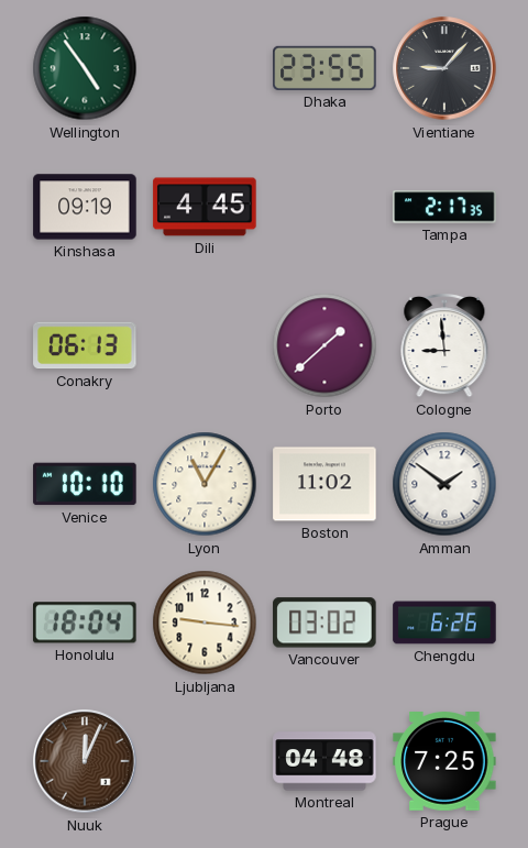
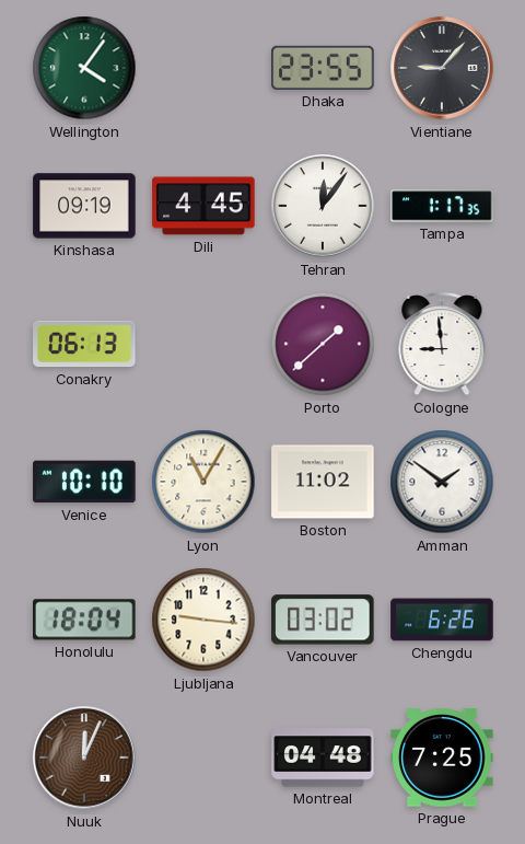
Wellington: 4:54 -> 4:06 (84, 68)
Tehran: none -> 12:06 (323, 206)
Tampa: 2:17 -> 1:17 (442, 206)
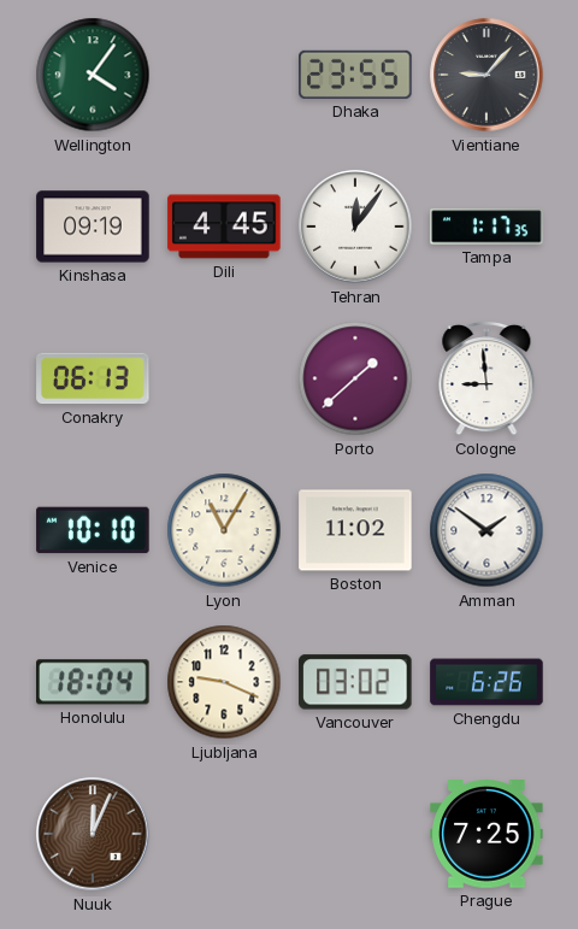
Ljubljana: 9:16 -> 9:19 (224, 682)
Montreal: 04:48 -> none (323, 758)
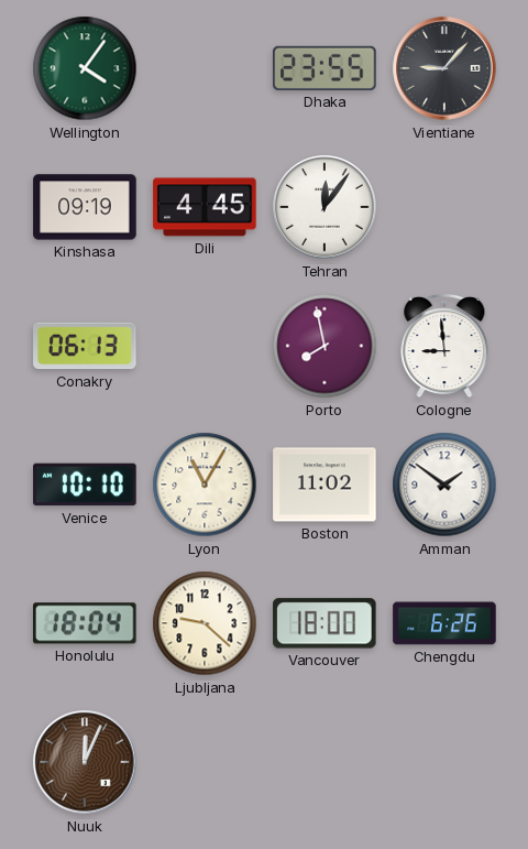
Tampa: 1:17 -> none (486, 227)
Porto: 1:38 -> 7:58 (324, 346)
Ljubljana: 9:19 -> 9:22 (205, 623)
Vancouver: 03:02 -> 18:00 (324, 623)
Prague: 7:25 -> none (486, 834)
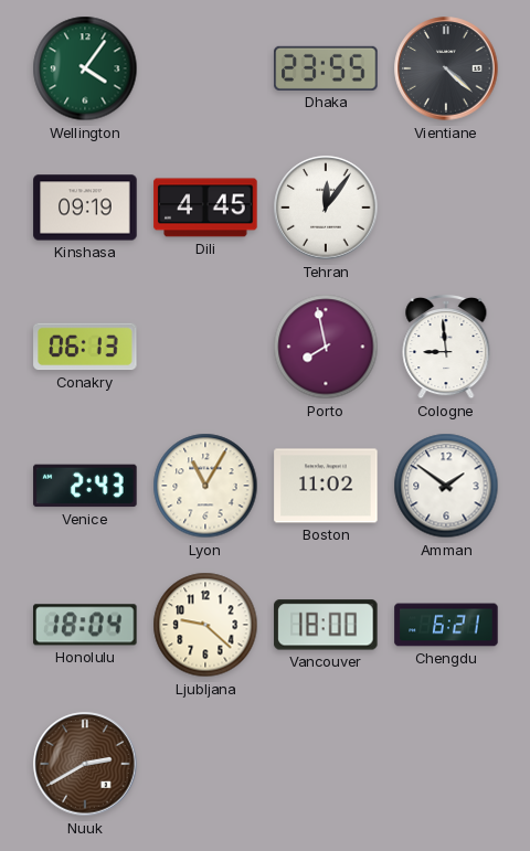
Vientiane: 9:07 -> 4:22 (446, 68)
Venice: 10:10 -> 2:43 (85, 486)
Chengdu: 6:26 -> 6:21 (446, 625)
Nuuk: 12:04 -> 2:40 (85, 764)
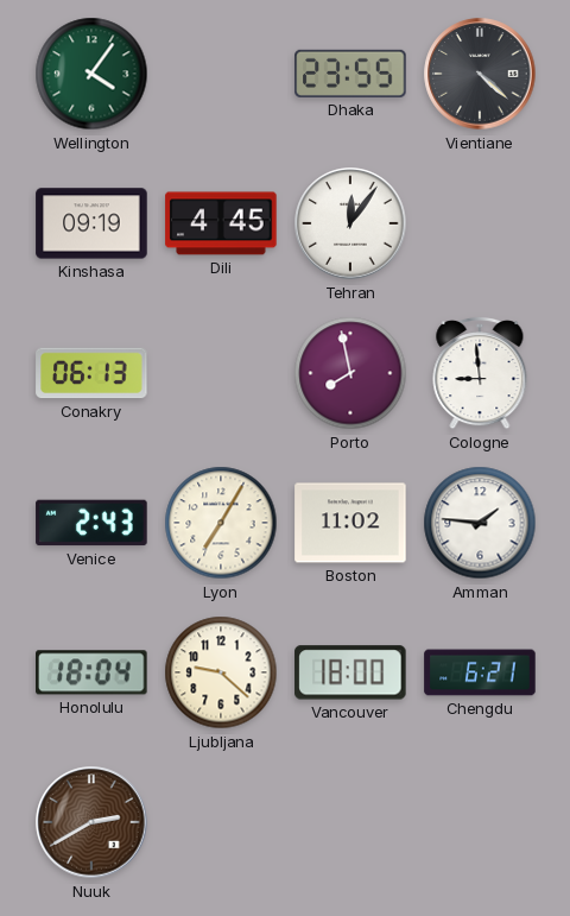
Lyon: 11:05 -> 7:05 (221, 523)
Amman: 1:51 -> 1:46 (480, 523)
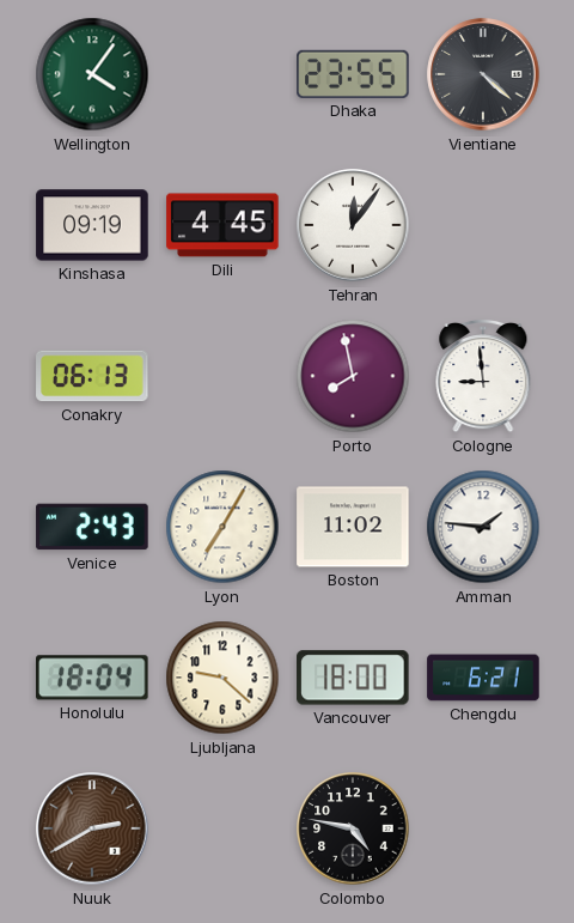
Colombo: none -> 4:47 (353, 828)
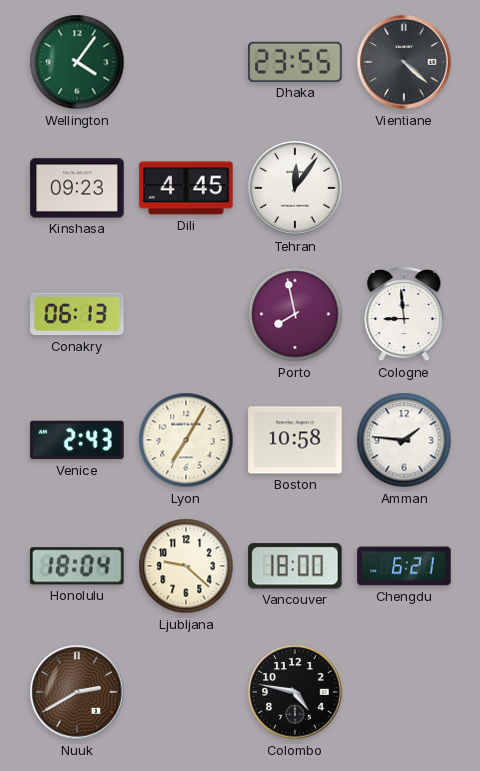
Kinshasa: 09:19 -> 09:23 (77, 188)
Boston: 11:02 -> 10:58 (295, 440)
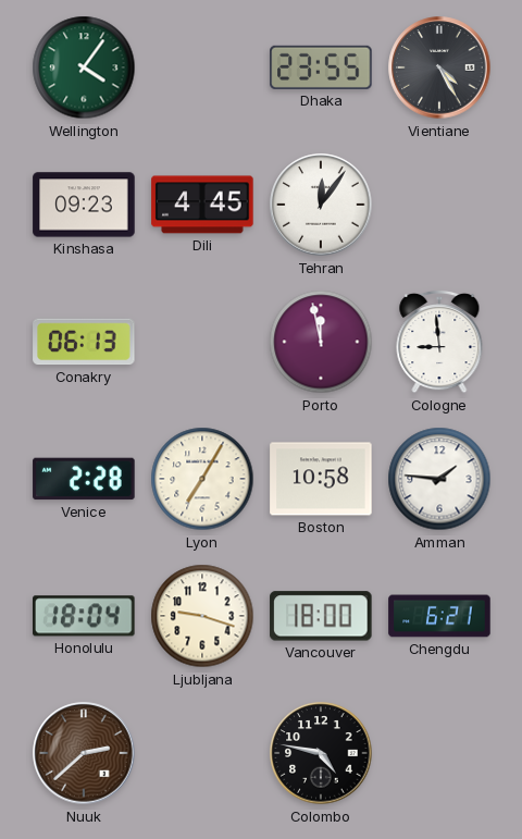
Vientiane: 4:22 -> 4:25 (439, 67)
Porto: 7:58 -> 11:58 (321, 342)
Venice: 2:43 -> 2:28 (84, 479)
Ljubljana: 9:22 -> 9:18 (202, 616)
Nuuk: 2:40 -> 2:38 (84, 753)
